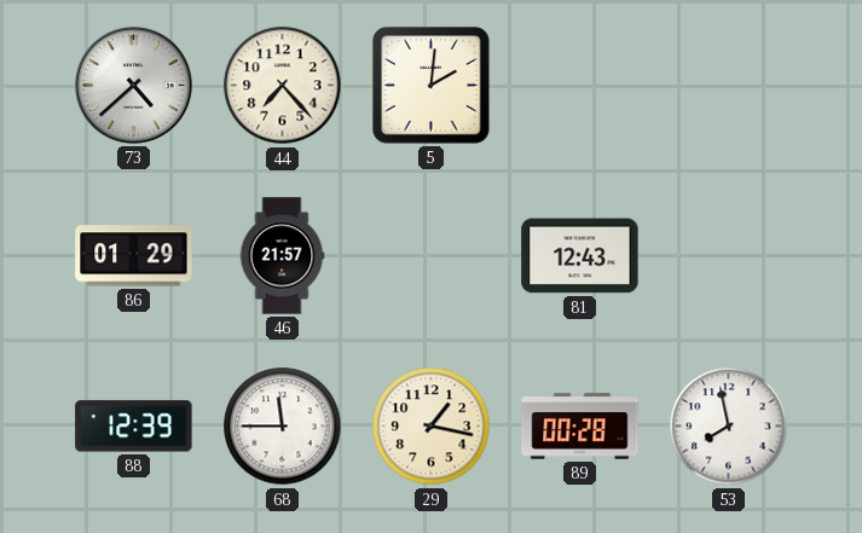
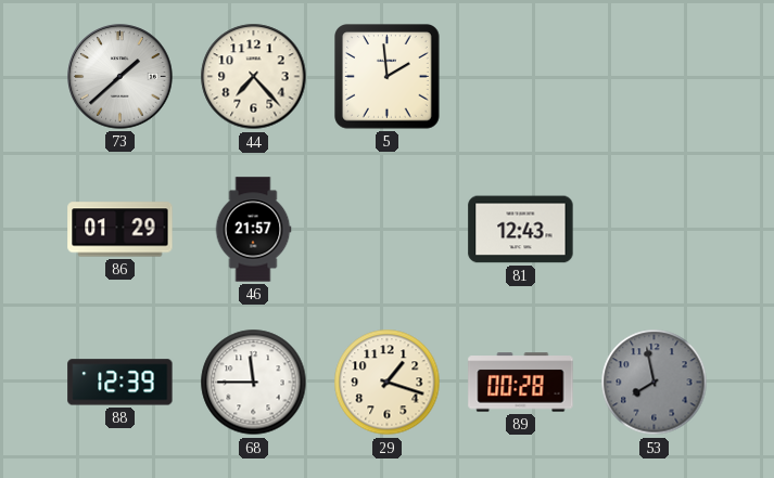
73: 4:38 -> 1:38 (120, 77)
5: 2:01 -> 1:59 (388, 77)
29: 1:17 -> 1:18 (388, 383)
53 dial: white -> grey (655, 383)
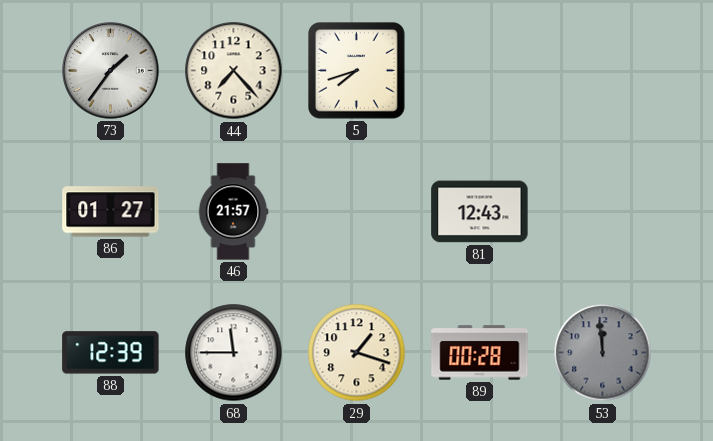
73: 1:38 -> 1:36 (111, 71)
5: 1:59 -> 7:42 (357, 71)
86: 01:29 -> 01:27 (111, 212)
53: 7:58 -> 11:59 (603, 353)
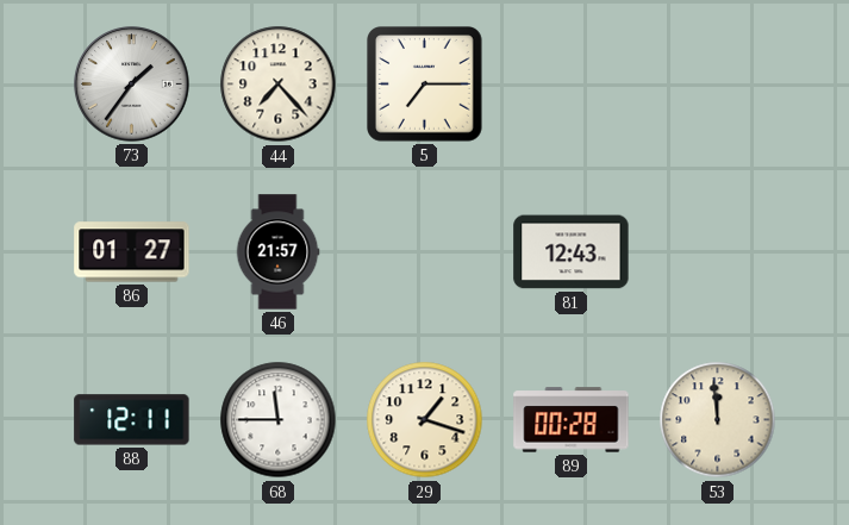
5: 7:42 -> 7:15 (425, 85)
88: 12:39 -> 12:11 (132, 420)
53 dial: grey -> cream (718, 420)
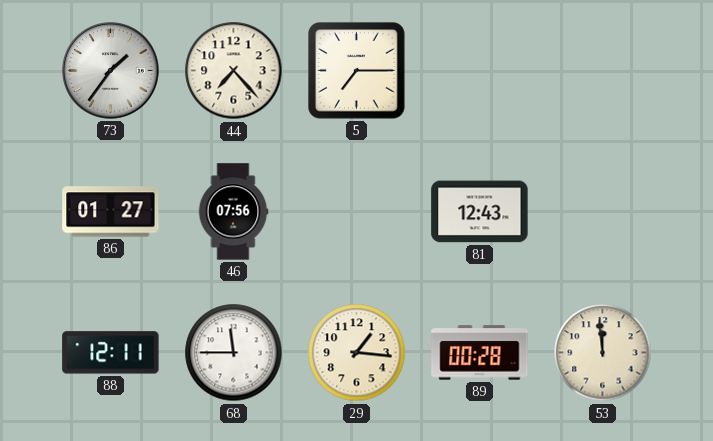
46: 21:57 -> 07:56 (233, 212)
29: 1:18 -> 1:16 (357, 353)
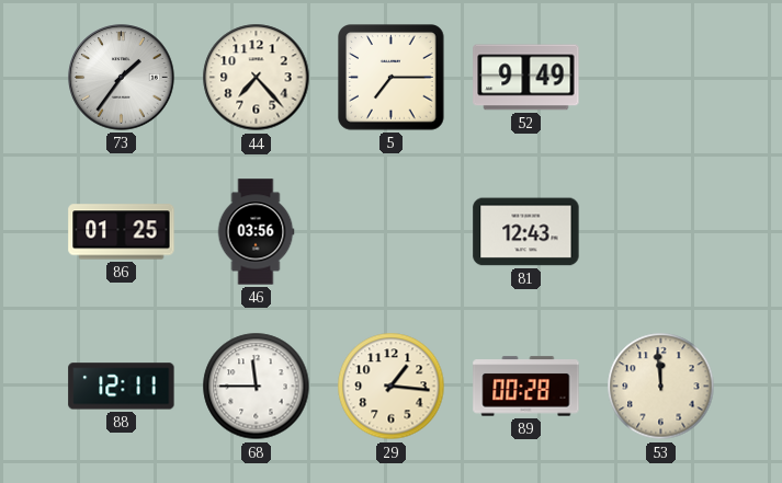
52: none -> 9:49 (526, 78)
86: 01:27 -> 01:25 (122, 232)
46: 07:56 -> 03:56 (256, 232)
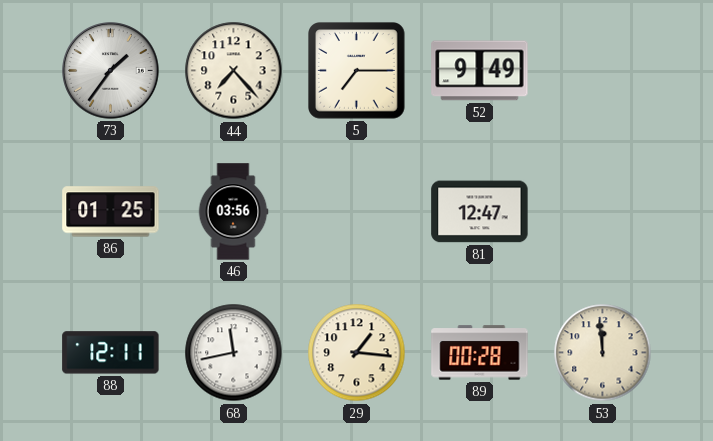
81: 12:43 -> 12:47 (480, 212)
68: 11:45 -> 11:43 (234, 353)
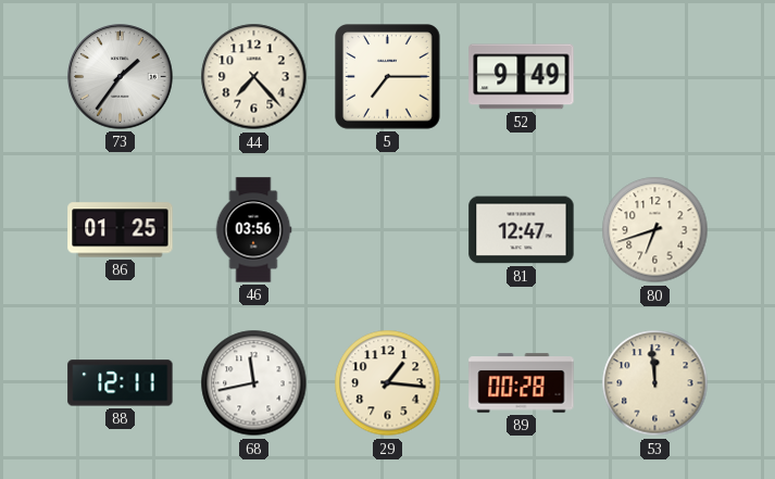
80: none -> 6:42 (655, 230)
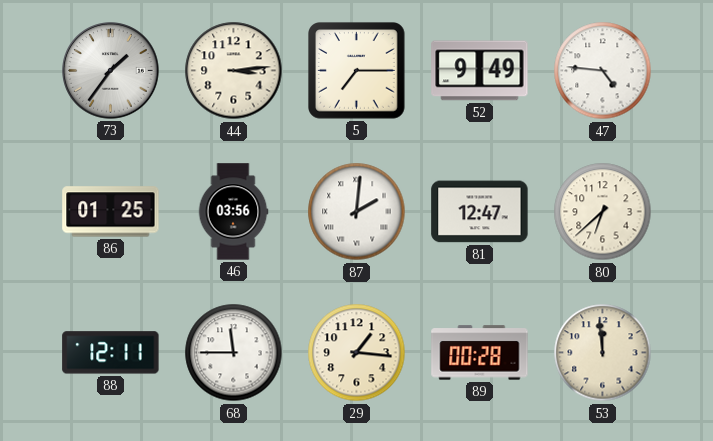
44: 7:23 -> 3:14 (234, 71)
47: none -> 4:46 (603, 71)
87: none -> 2:01 (357, 212)
80: 6:42 -> 6:38 (603, 212)
68: 11:43 -> 11:45 (234, 353)
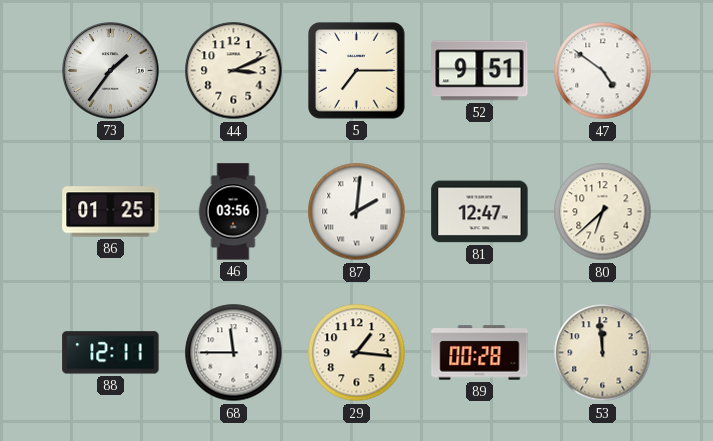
44: 3:14 -> 3:11 (234, 71)
52: 9:49 -> 9:51 (480, 71)
47: 4:46 -> 4:51 (603, 71)
